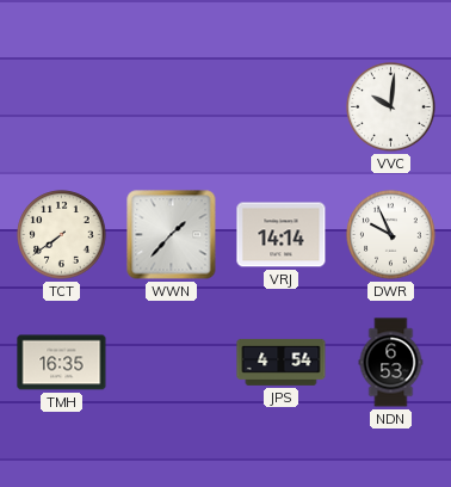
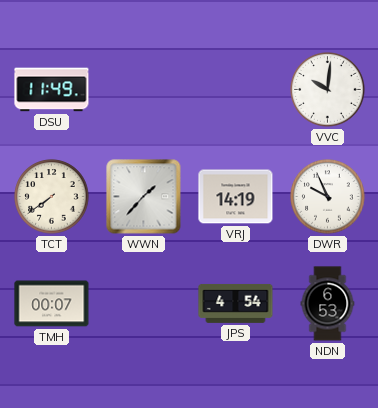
DSU: none -> 11:49 (52, 90)
VRJ: 14:14 -> 14:19 (236, 197)
TMH: 16:35 -> 00:07 (52, 304)
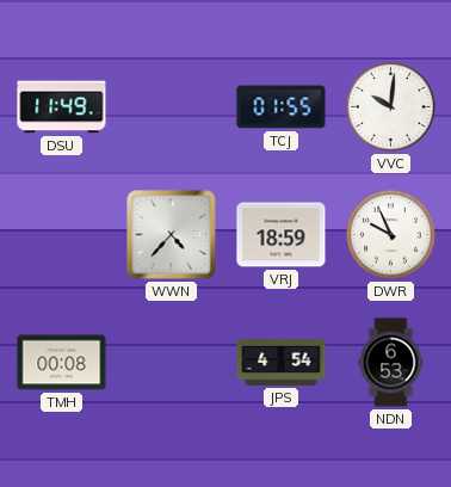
TCJ: none -> 01:55 (282, 107)
TCT: 7:39 -> none (52, 197)
WWN: 1:37 -> 4:37 (172, 235)
VRJ: 14:19 -> 18:59 (282, 235)
TMH: 00:07 -> 00:08 (62, 363)
